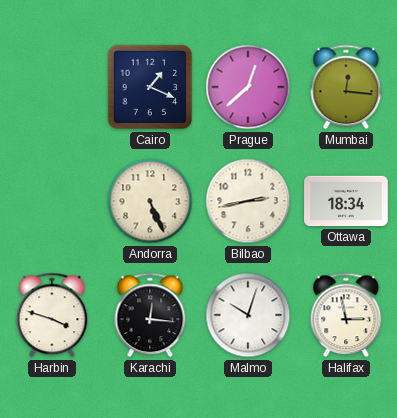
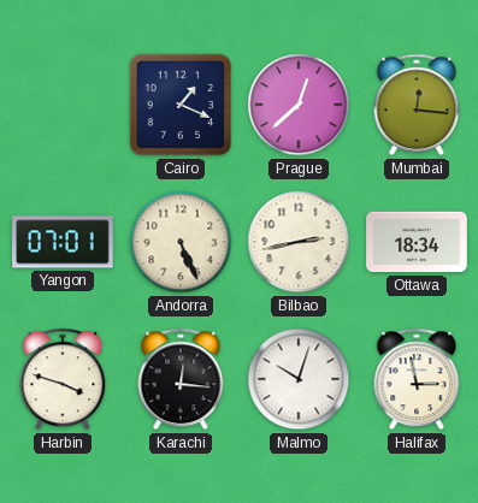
Yangon: none -> 07:01 (63, 242)
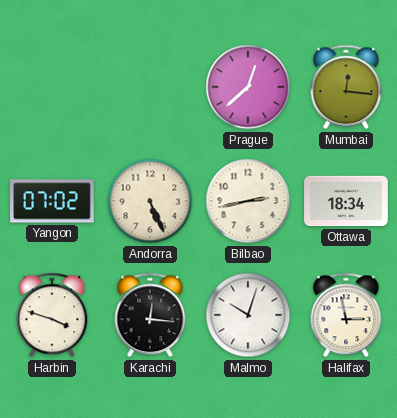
Cairo: 1:19 -> none (181, 105)
Yangon: 07:01 -> 07:02 (52, 201)
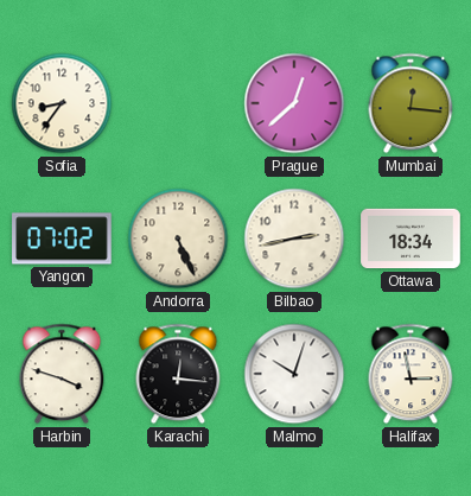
Sofia: none -> 8:36 (62, 103)
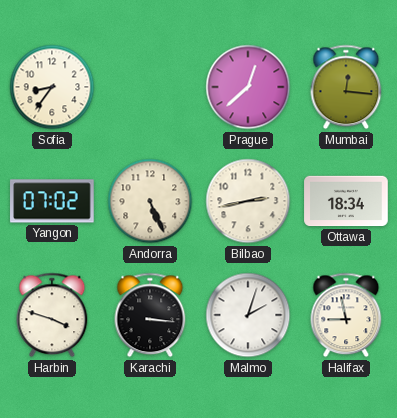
Karachi: 12:16 -> 3:16 (150, 315)
Malmo: 10:03 -> 2:03 (248, 315)
Halifax: 2:58 -> 8:58 (346, 315)
